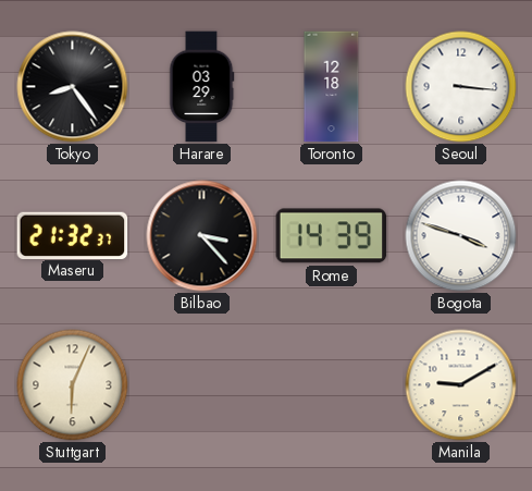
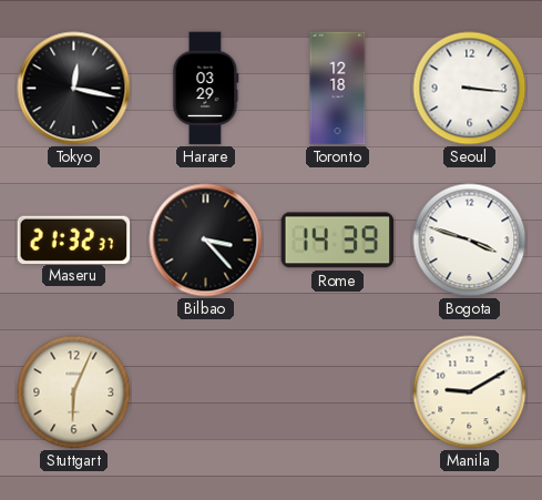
Tokyo: 8:24 -> 12:17 (74, 89)
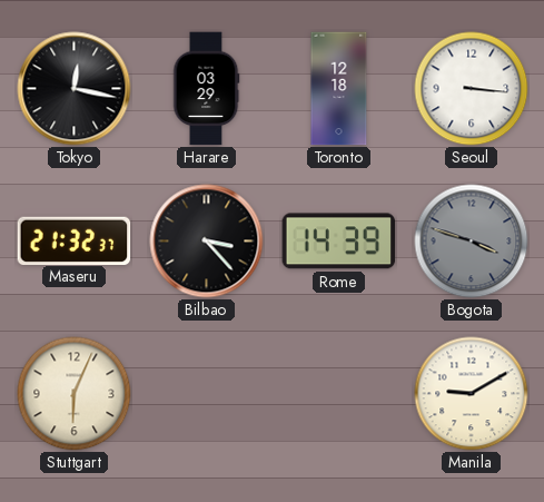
Bogota dial: white -> grey (472, 242)
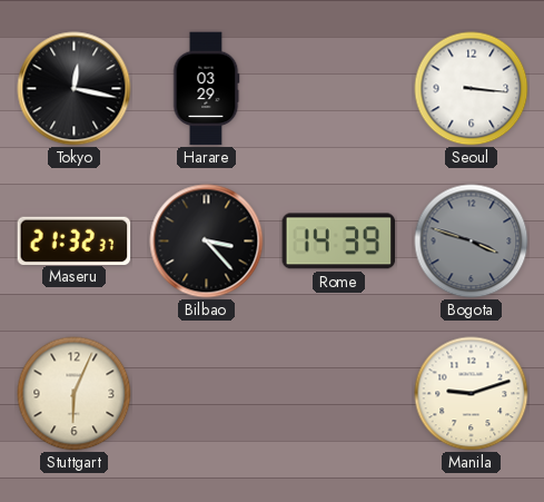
Toronto: 12:18 -> none (339, 89)
Manila: 9:10 -> 9:12 (472, 394)
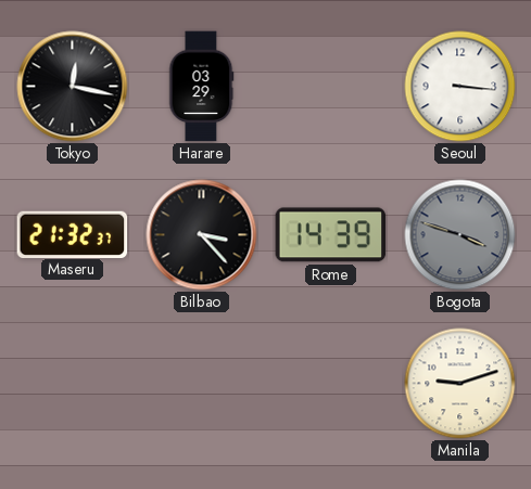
Stuttgart: 6:04 -> none (75, 394)
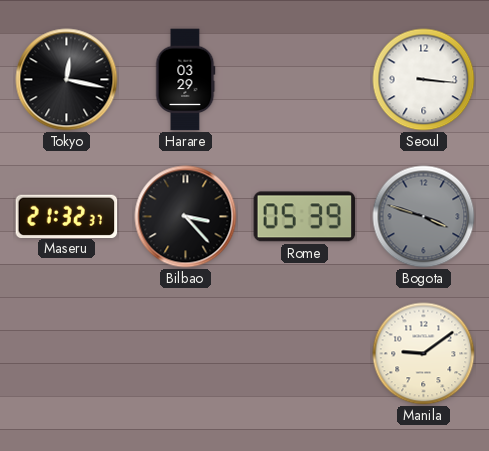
Rome: 14:39 -> 05:39 (305, 217)
Manila: 9:12 -> 9:09 (424, 354)
